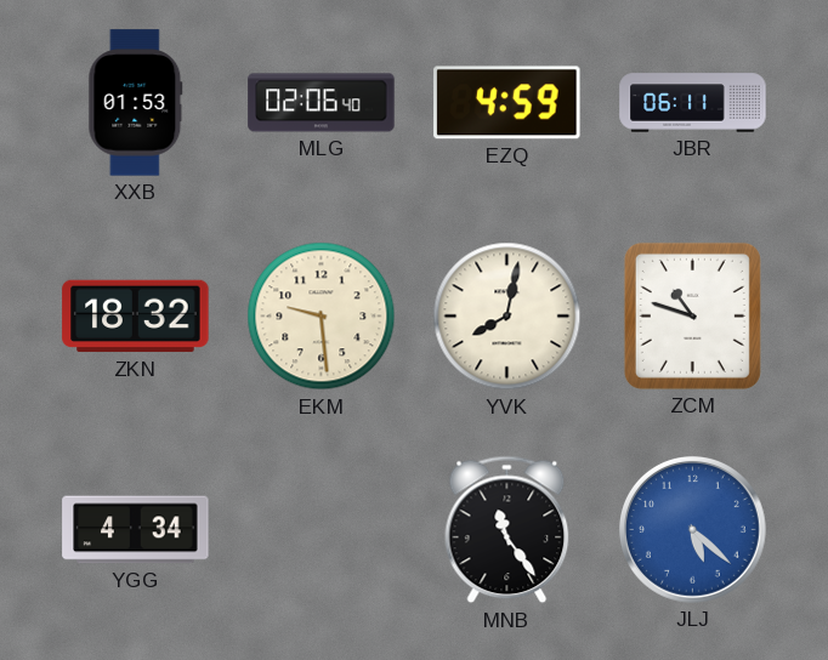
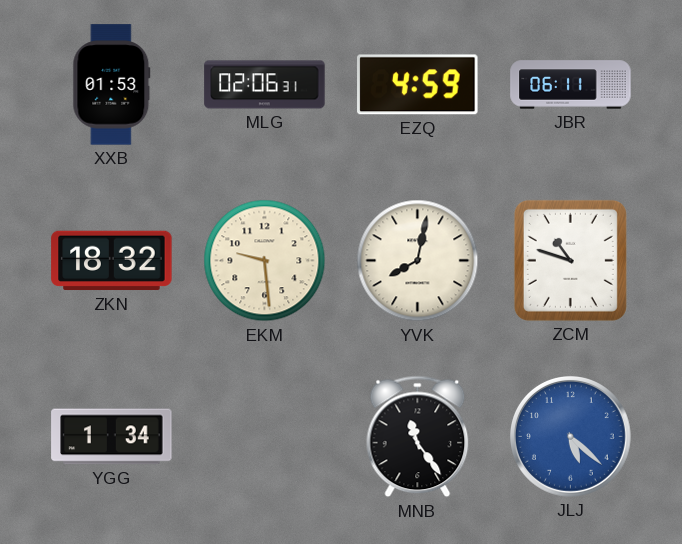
MLG: 02:06:40 -> 02:06:31 (265, 85)
YGG: 4:34 -> 1:34 (112, 437)
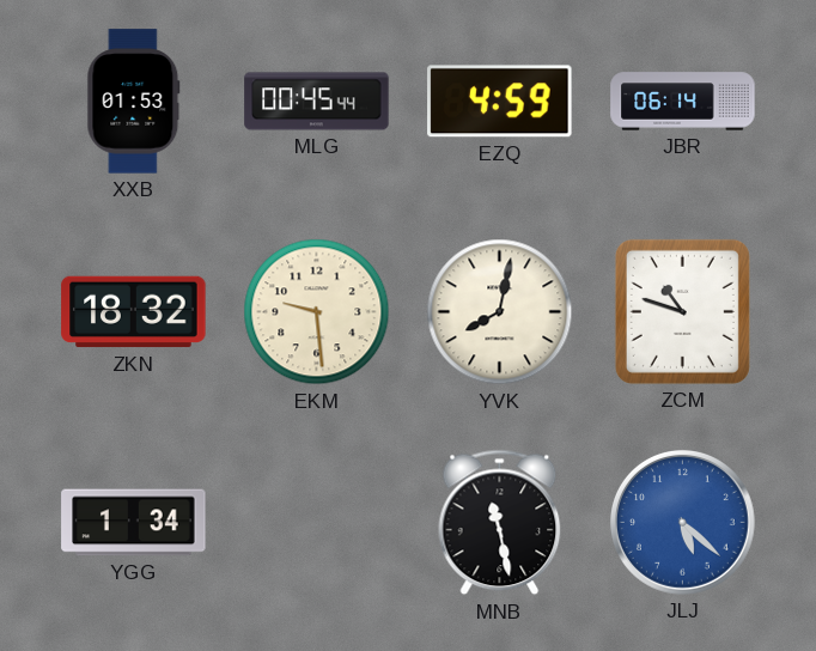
MLG: 02:06 -> 00:45 (317, 102)
JBR: 06:11 -> 06:14 (683, 102)
MNB: 11:24 -> 11:28 (500, 523)
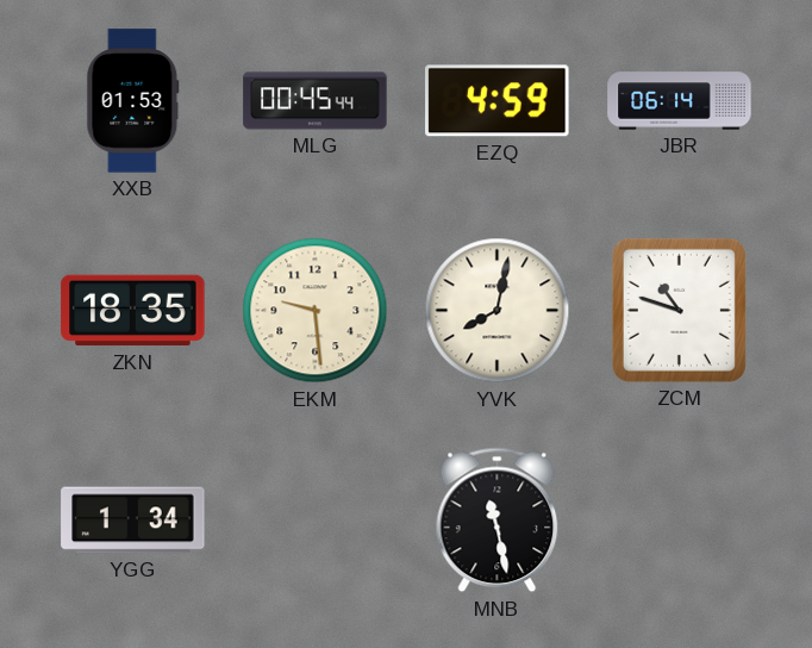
ZKN: 18:32 -> 18:35 (133, 311)
JLJ: 5:22 -> none (683, 523)
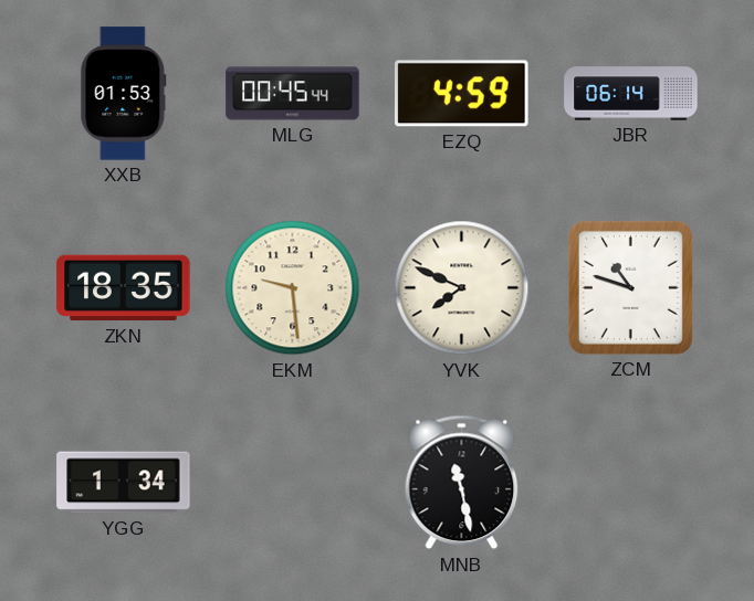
YVK: 8:02 -> 7:49 (462, 288)
